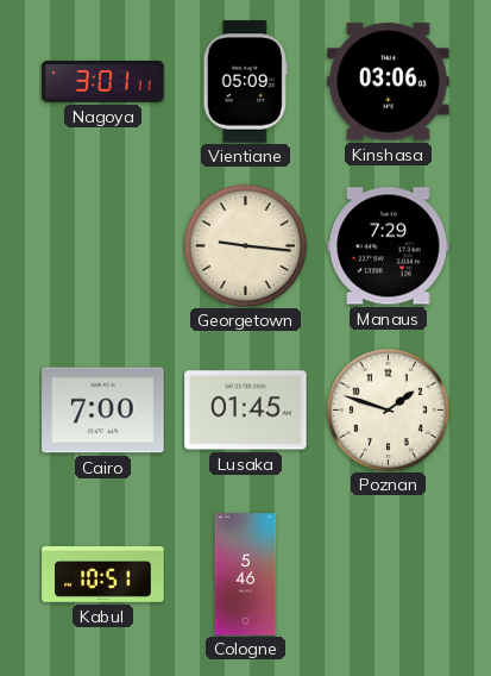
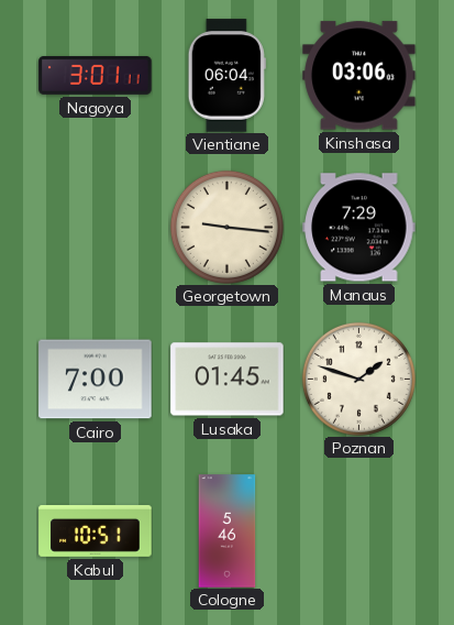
Vientiane: 05:09 -> 06:04 (226, 76)
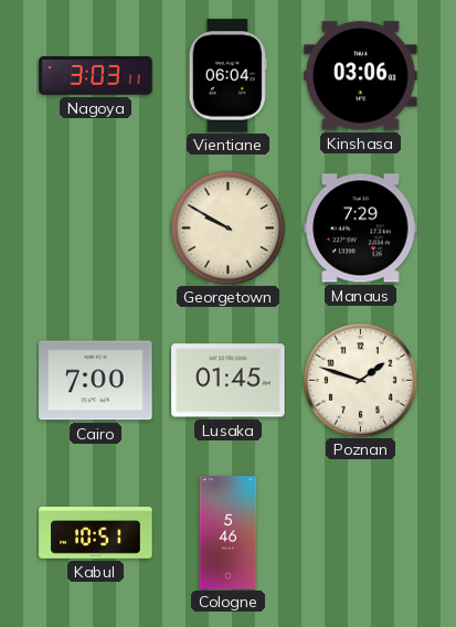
Nagoya: 3:01 -> 3:03 (96, 75)
Georgetown: 9:16 -> 9:50 (227, 227)
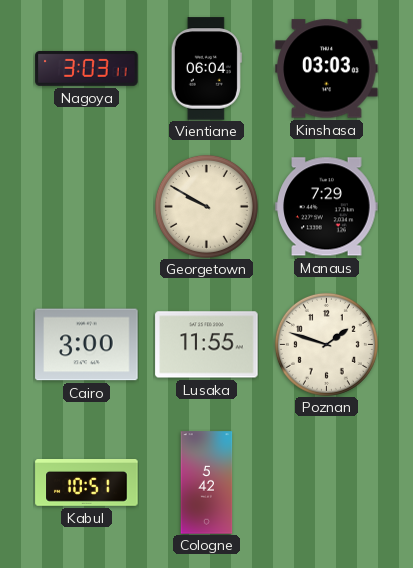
Kinshasa: 03:06 -> 03:03 (327, 69)
Cairo: 7:00 -> 3:00 (87, 345)
Lusaka: 01:45 -> 11:55 (207, 345)
Cologne: 5:46 -> 5:42 (207, 483)
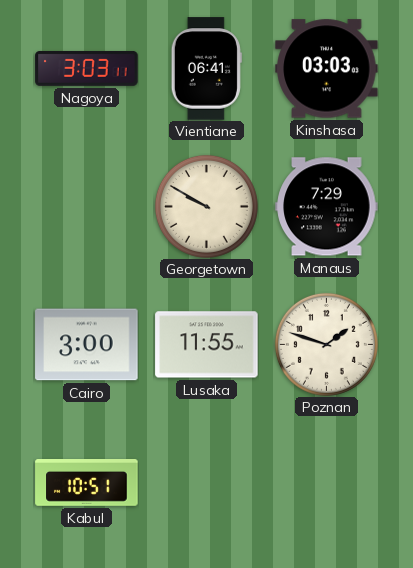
Vientiane: 06:04 -> 06:41 (206, 69)
Cologne: 5:42 -> none (207, 483)
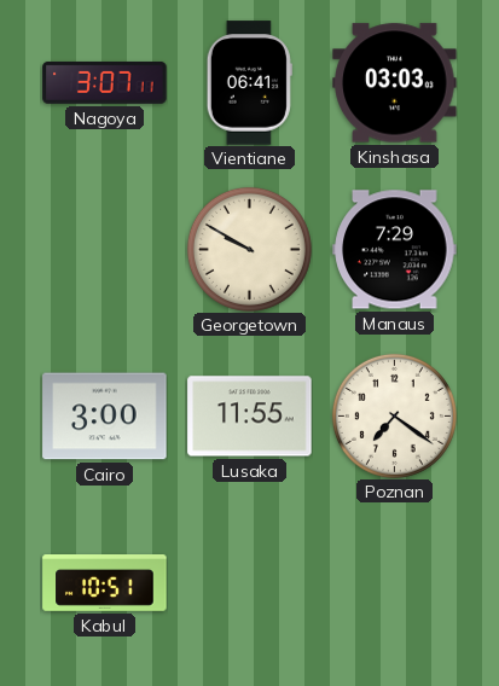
Nagoya: 3:03 -> 3:07 (105, 82)
Poznan: 1:48 -> 7:21 (394, 415)
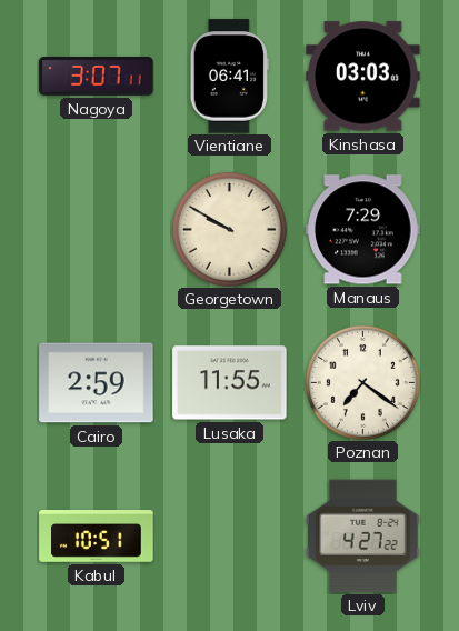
Cairo: 3:00 -> 2:59 (97, 383)
Lviv: none -> 4:27 (363, 537)
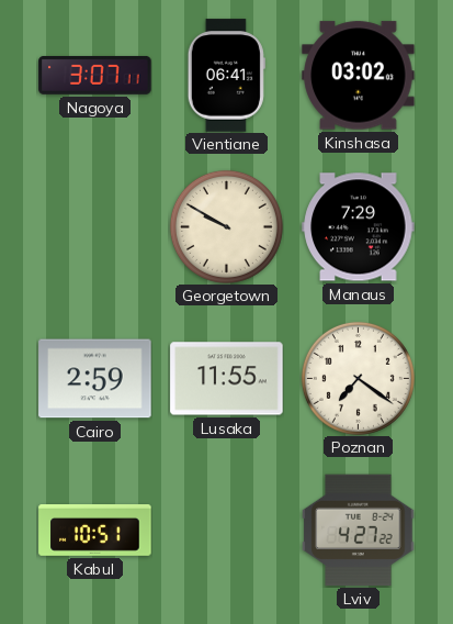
Kinshasa: 03:03 -> 03:02 (359, 76)
